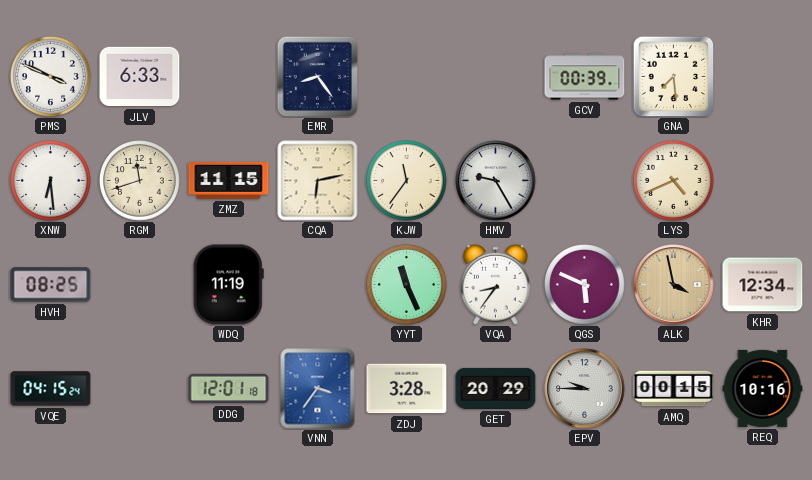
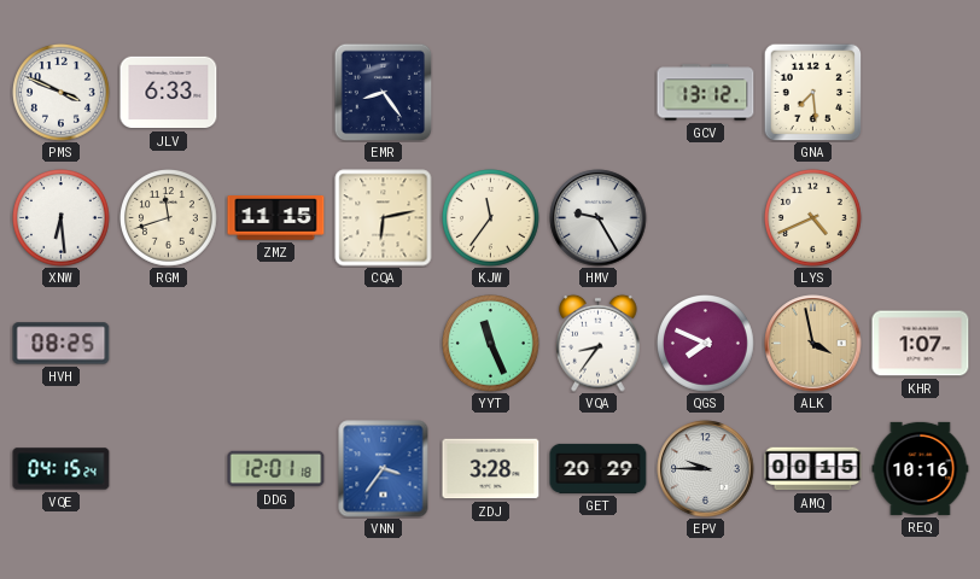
GCV: 00:39 -> 13:12 (706, 93)
WDQ: 11:19 -> none (228, 285)
QGS: 5:49 -> 7:49 (706, 344)
KHR: 12:34 -> 1:07 (921, 344)
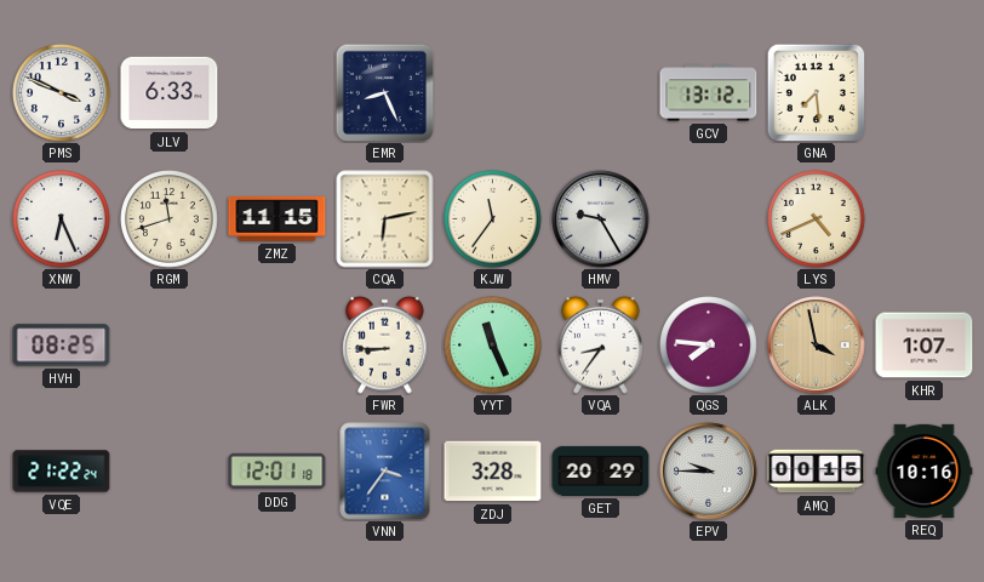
EMR: 8:24 -> 8:26 (384, 92)
XNW: 6:29 -> 6:26 (62, 219)
FWR: none -> 8:45 (385, 344)
QGS: 7:49 -> 7:46 (709, 346)
VQE: 04:15 -> 21:22 (62, 472)
